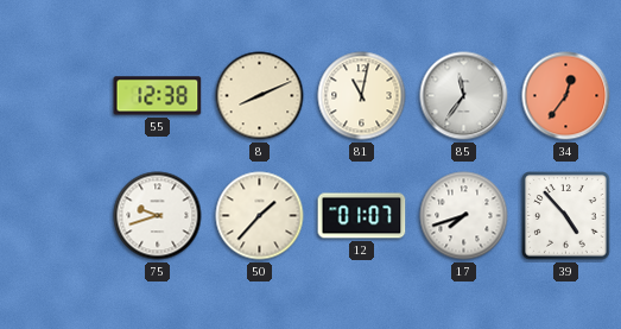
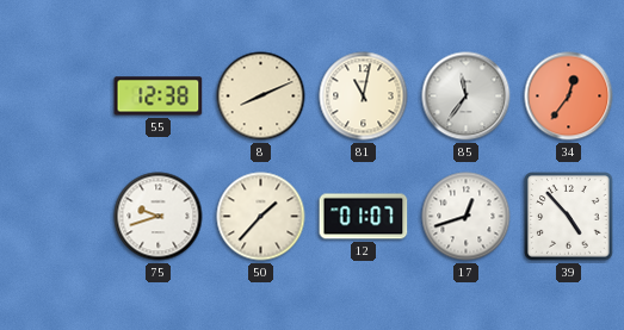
17: 7:42 -> 12:42 (467, 217)
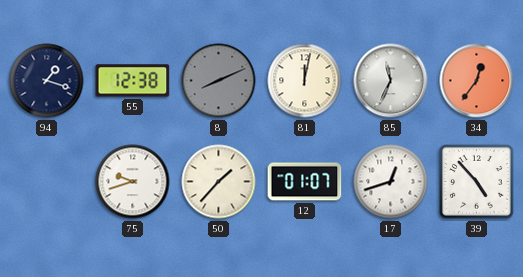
94: none -> 1:18 (47, 81)
8 dial: cream -> grey (219, 81)
81: 11:02 -> 12:02 (305, 81)
85: 11:36 -> 11:34 (391, 81)
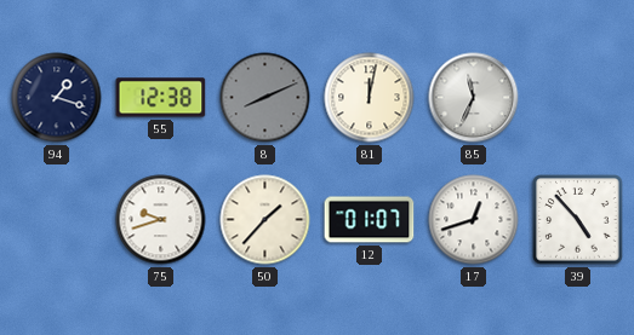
34: 12:36 -> none (477, 81)
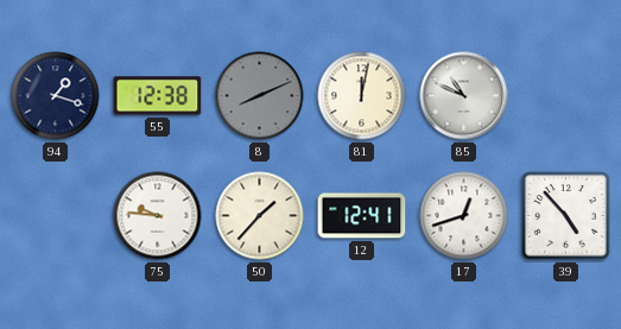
85: 11:34 -> 10:49 (464, 96)
75: 9:42 -> 9:46 (158, 216)
12: 01:07 -> 12:41 (362, 216)
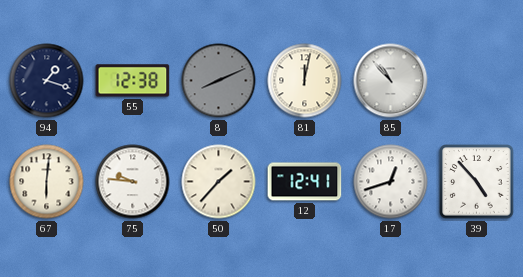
85: 10:49 -> 10:53 (391, 81)
67: none -> 6:01 (47, 182)
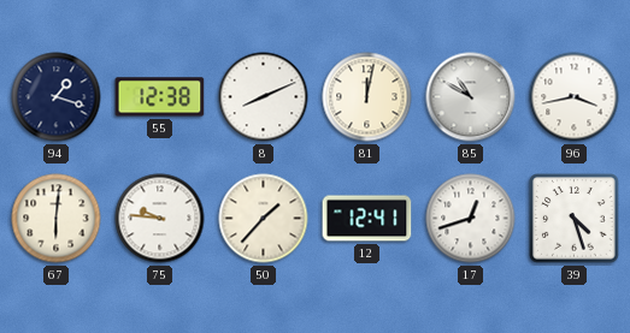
8 dial: grey -> white (264, 97)
85: 10:53 -> 10:50 (471, 97)
96: none -> 3:43 (575, 97)
39: 4:53 -> 4:27 (575, 219)
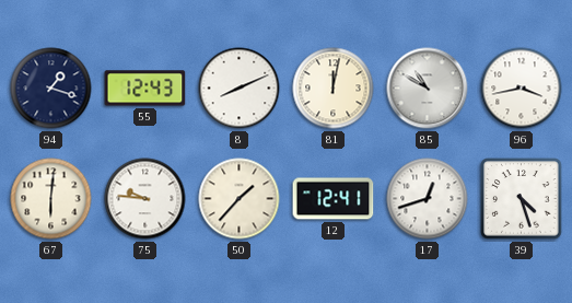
55: 12:38 -> 12:43 (145, 89)
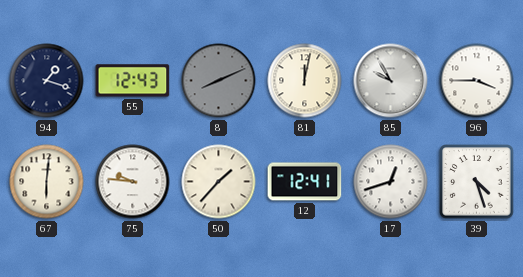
8 dial: white -> grey (219, 81)
85: 10:50 -> 9:55 (391, 81)
96: 3:43 -> 3:45 (477, 81)
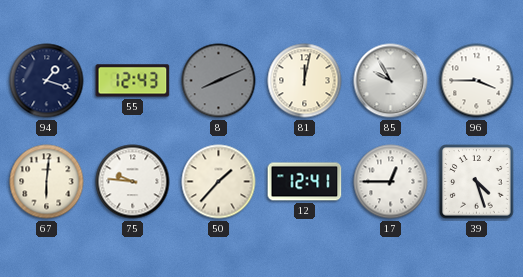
17: 12:42 -> 12:45 (391, 182)
